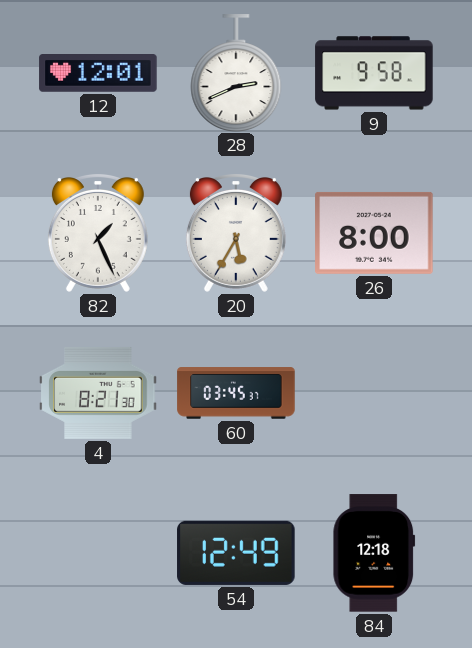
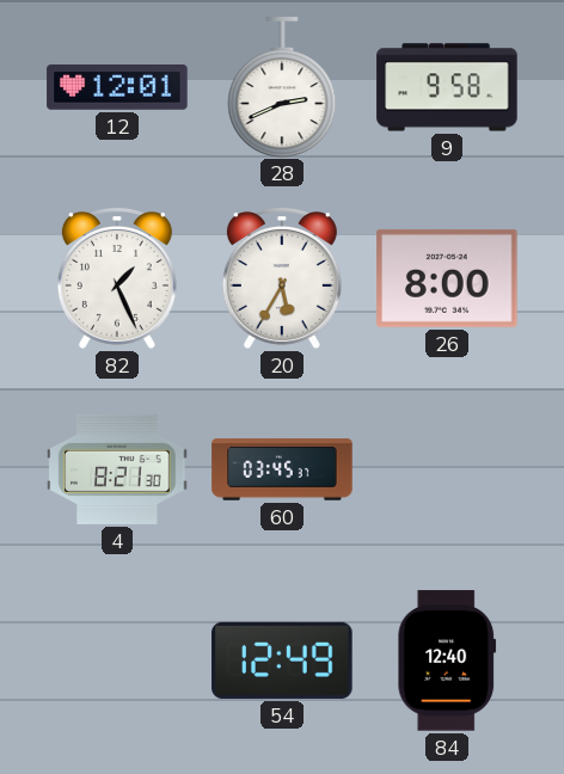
84: 12:18 -> 12:40 (447, 661)
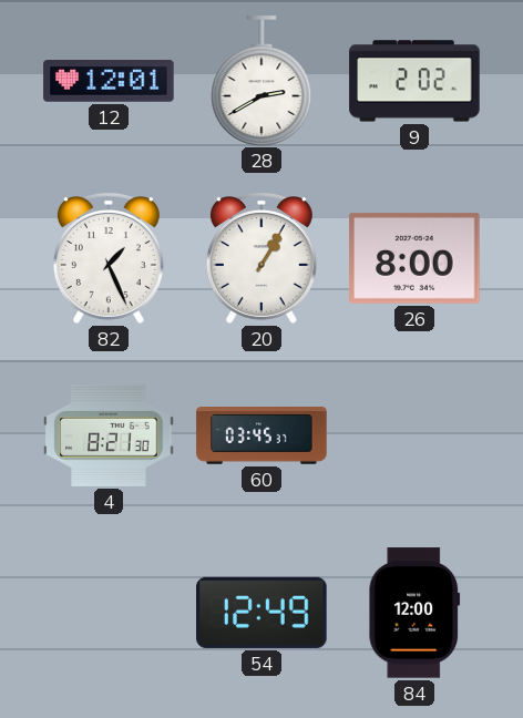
28: 2:41 -> 2:40 (261, 81)
9: 9:58 -> 2:02 (414, 81)
20: 5:35 -> 1:05 (261, 259)
84: 12:40 -> 12:00 (414, 613)
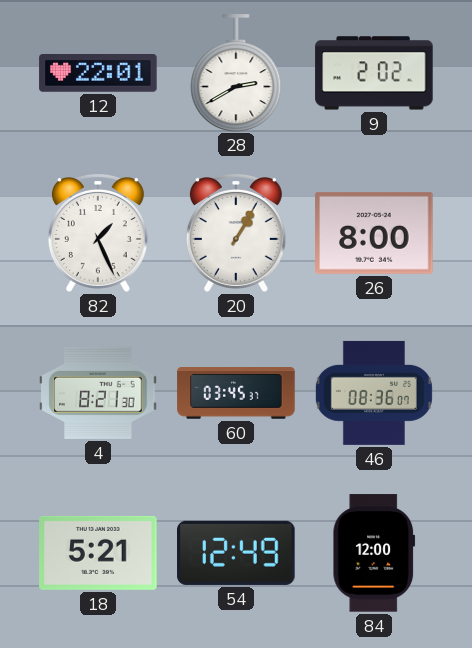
12: 12:01 -> 22:01 (98, 74)
46: none -> 08:36 (374, 393)
18: none -> 5:21 (98, 553)
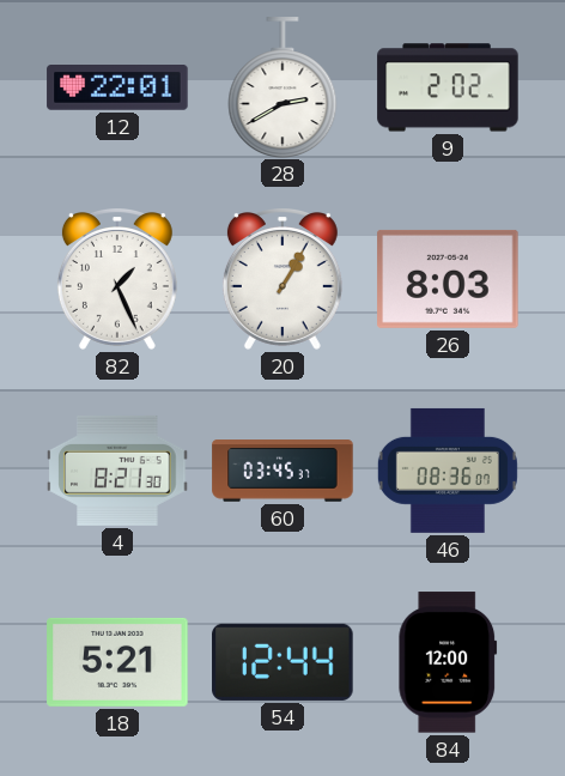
26: 8:00 -> 8:03 (448, 279)
54: 12:49 -> 12:44 (282, 662)
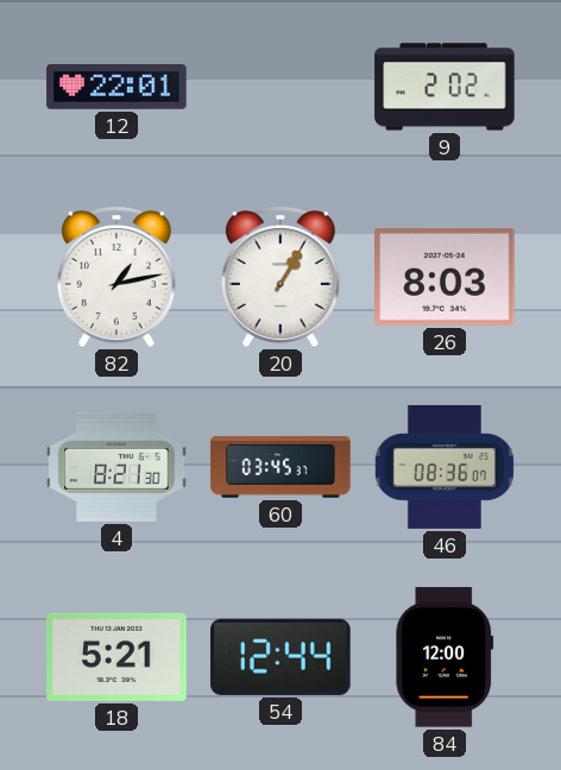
28: 2:40 -> none (282, 87)
82: 1:26 -> 1:13 (116, 278)
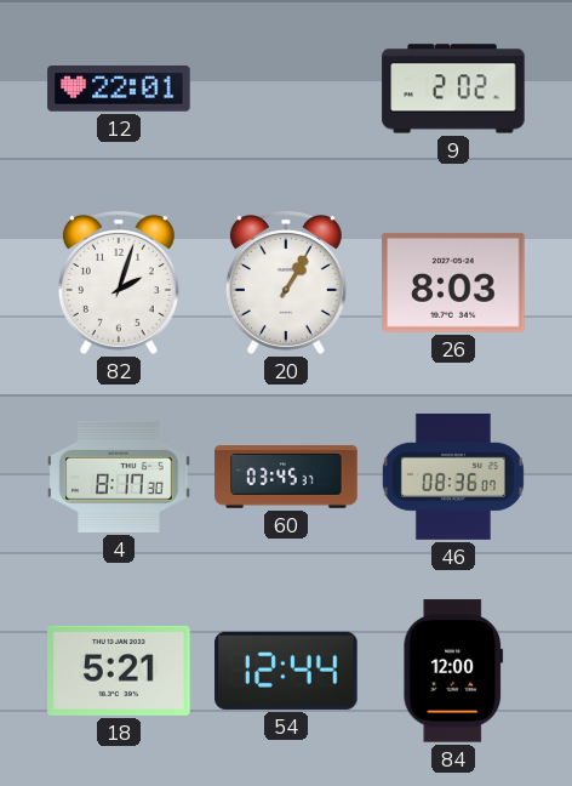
82: 1:13 -> 2:03 (119, 284)
4: 8:21 -> 8:17 (119, 477)
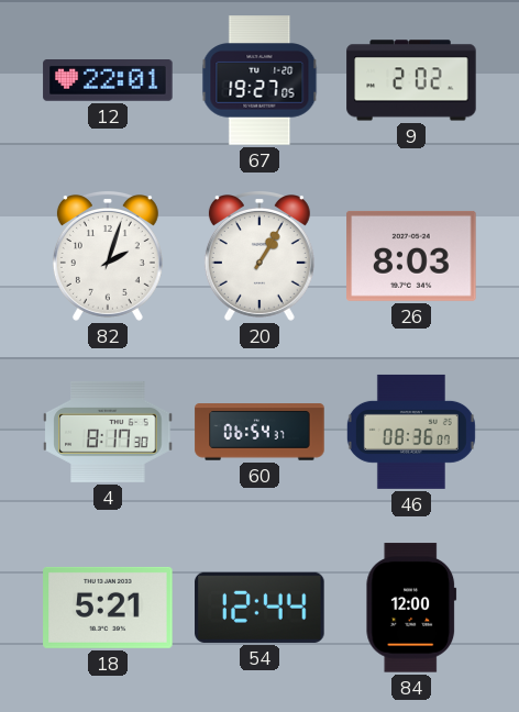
67: none -> 19:27 (259, 80)
60: 03:45 -> 06:54 (259, 432)
